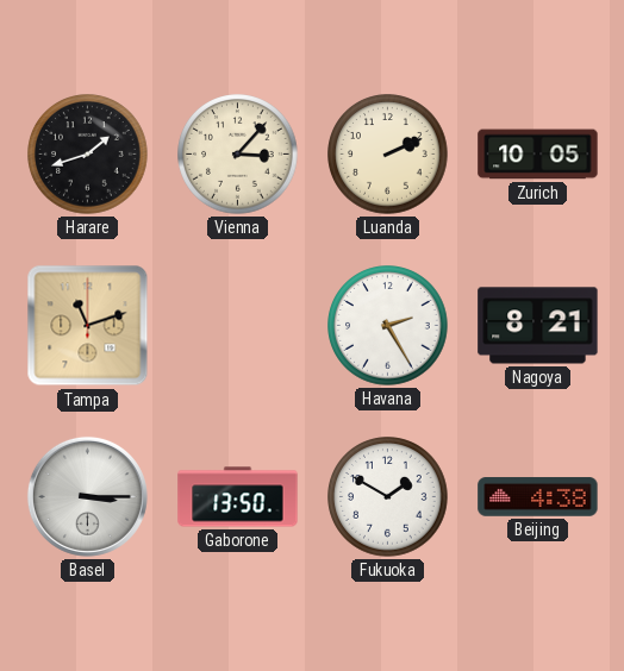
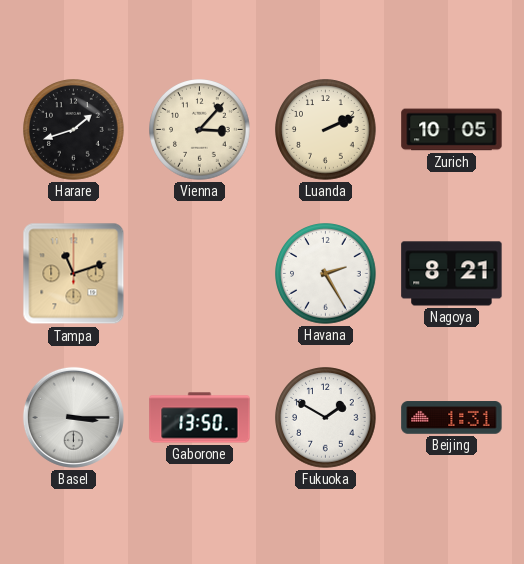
Beijing: 4:38 -> 1:31 (452, 418)
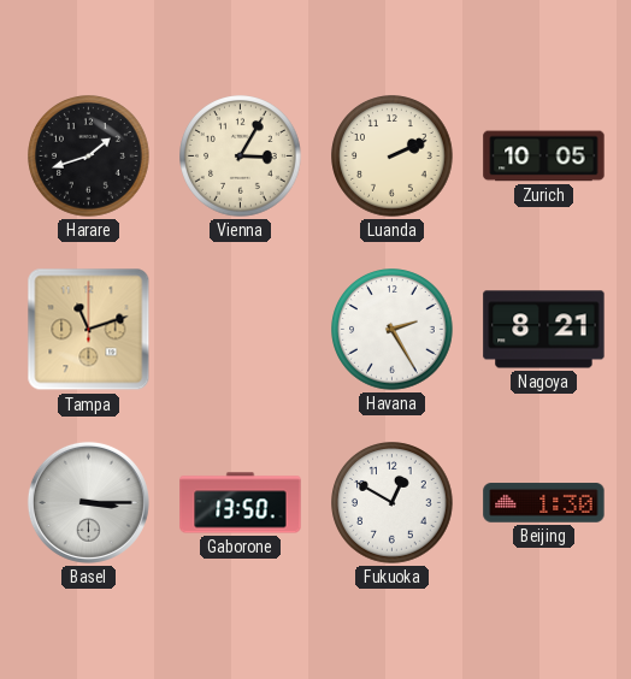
Vienna: 3:07 -> 3:05 (241, 157)
Fukuoka: 1:50 -> 12:50 (393, 503)
Beijing: 1:31 -> 1:30 (544, 503)
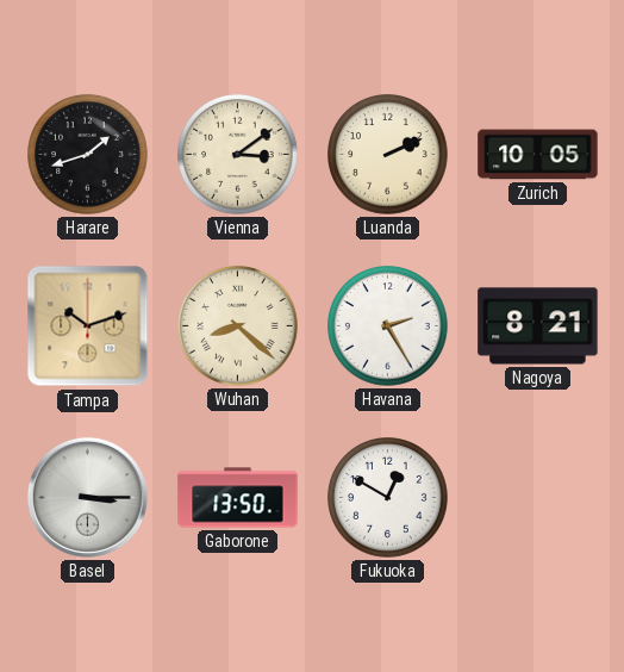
Vienna: 3:05 -> 3:09 (238, 155)
Tampa: 11:12 -> 10:12 (88, 326)
Wuhan: none -> 8:22 (238, 326)
Beijing: 1:30 -> none (544, 503)
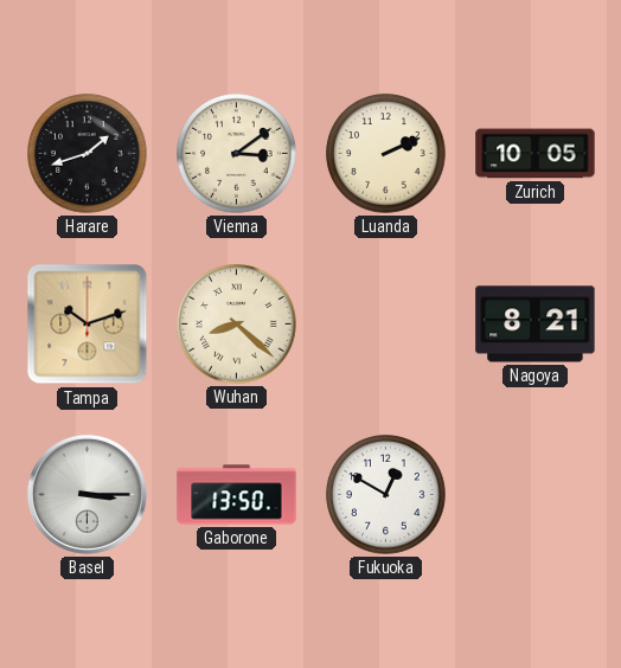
Havana: 2:25 -> none (388, 326)
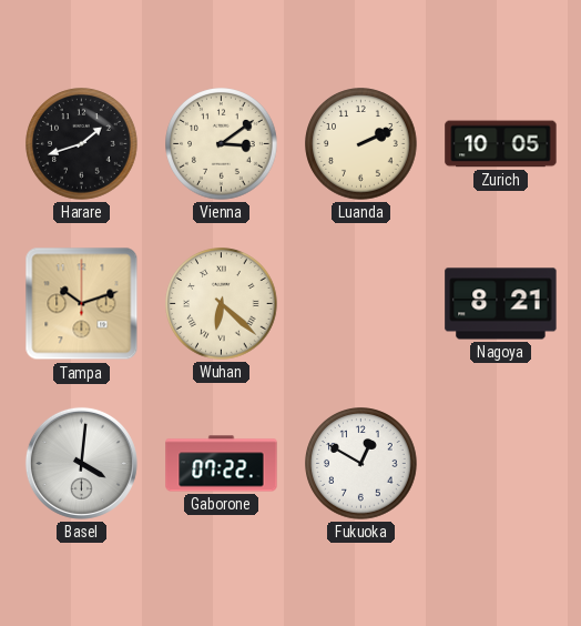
Wuhan: 8:22 -> 6:22 (222, 304)
Basel: 3:15 -> 4:01 (81, 463)
Gaborone: 13:50 -> 07:22 (222, 464)
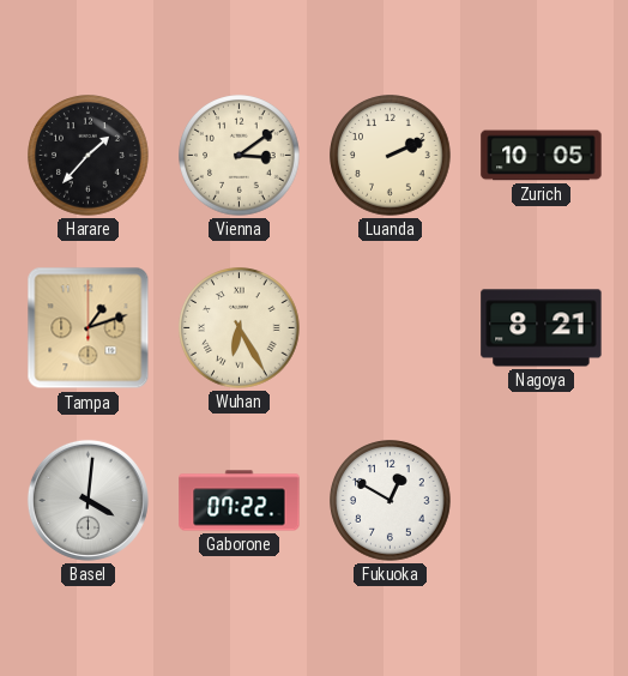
Harare: 1:42 -> 1:37 (89, 156)
Tampa: 10:12 -> 1:12 (89, 328)
Wuhan: 6:22 -> 6:25 (240, 328)
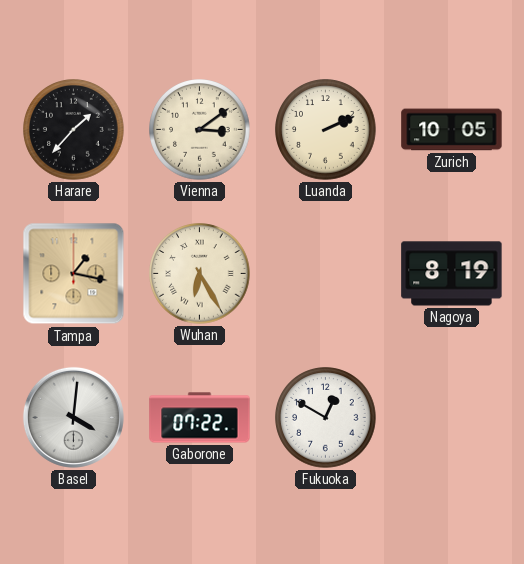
Tampa: 1:12 -> 1:17 (74, 274)
Nagoya: 8:21 -> 8:19 (452, 274)
